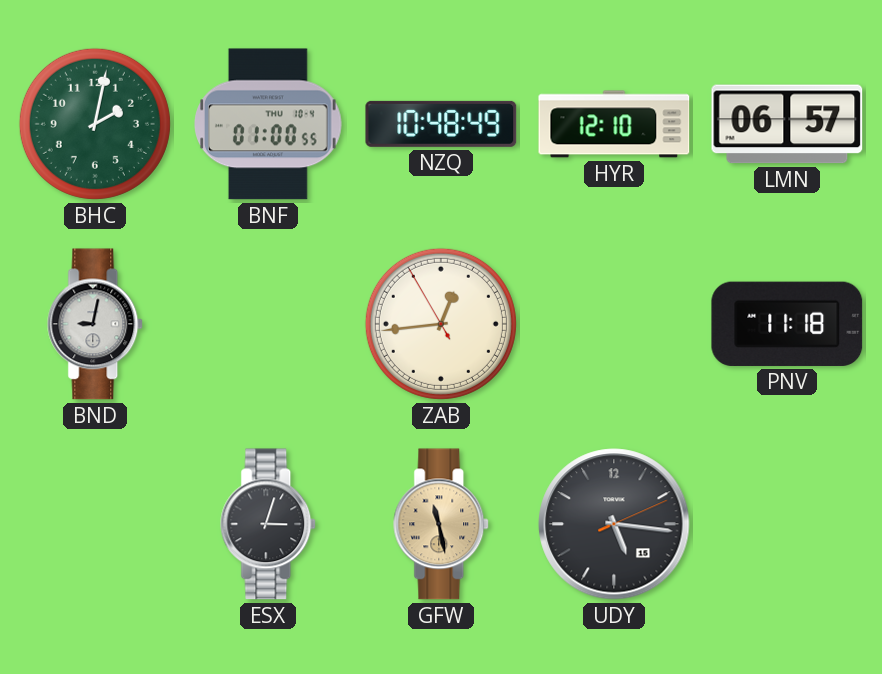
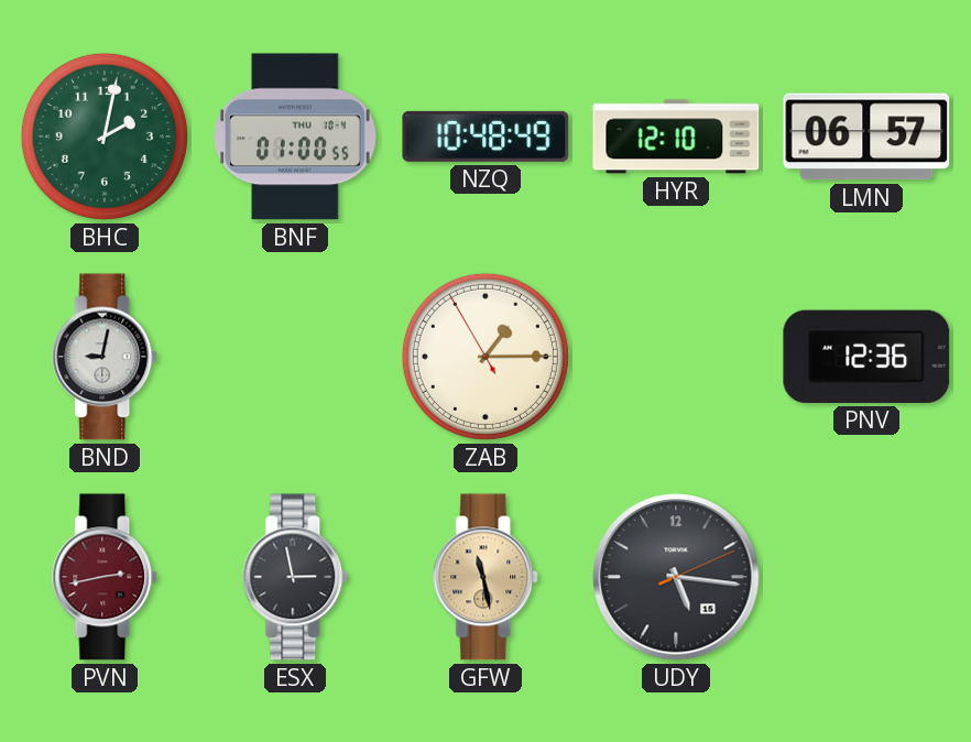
ZAB: 12:43 -> 1:14 (485, 357)
PNV: 11:18 -> 12:36 (866, 357)
PVN: none -> 2:43 (106, 577)
ESX: 3:03 -> 2:58 (296, 577)
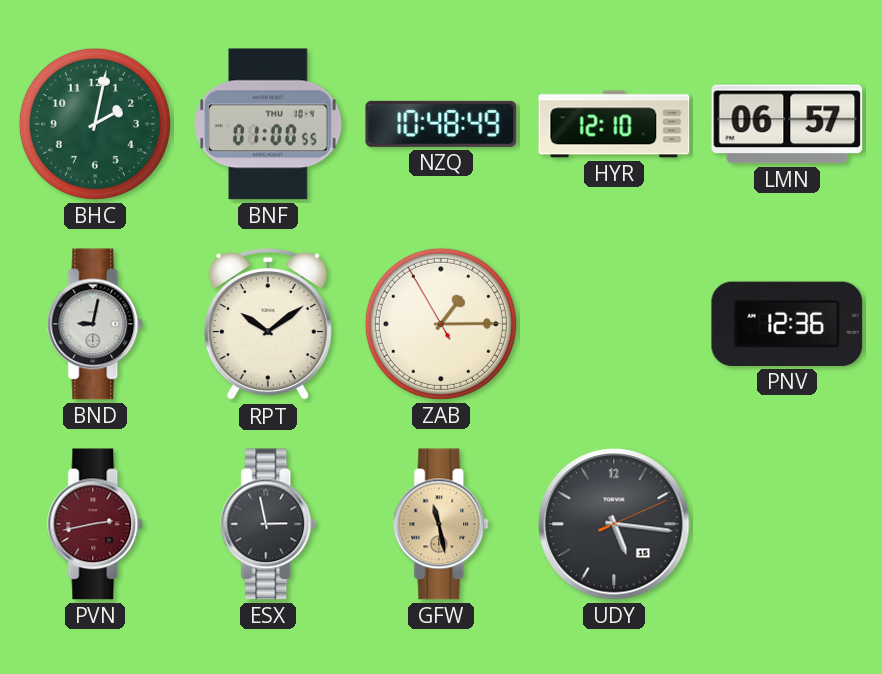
RPT: none -> 10:09 (268, 325)
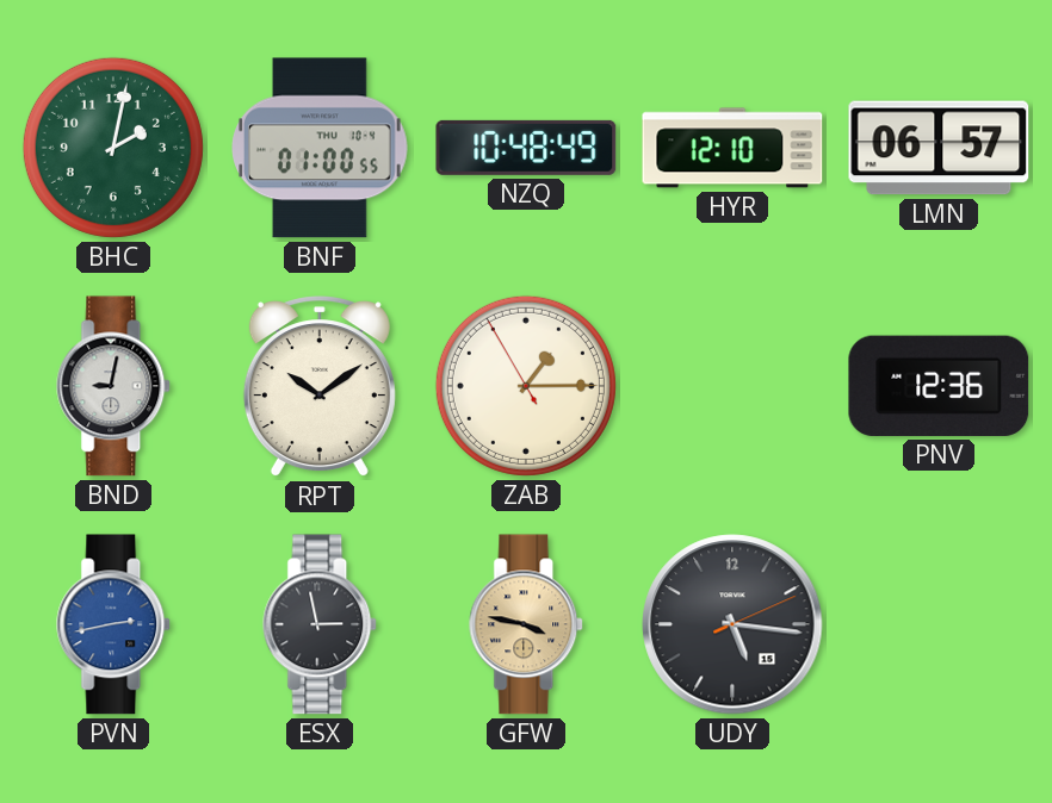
PVN dial: burgundy -> blue (115, 624)
GFW: 11:28 -> 3:47 (527, 624)
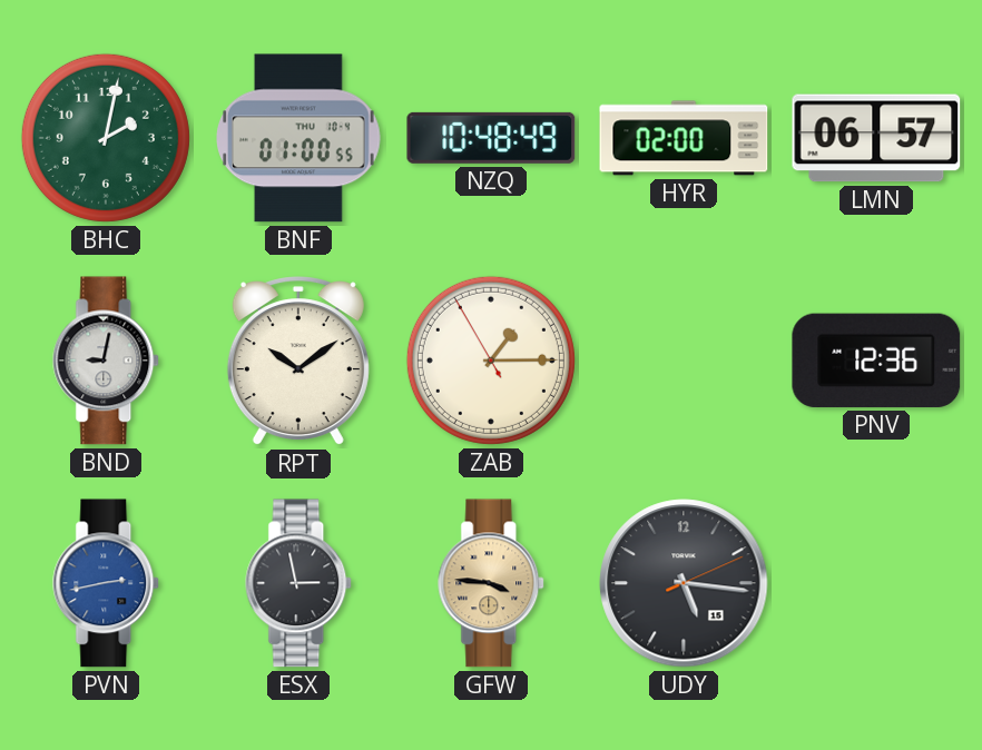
HYR: 12:10 -> 02:00 (684, 138)
GFW: 3:47 -> 3:46 (492, 583)
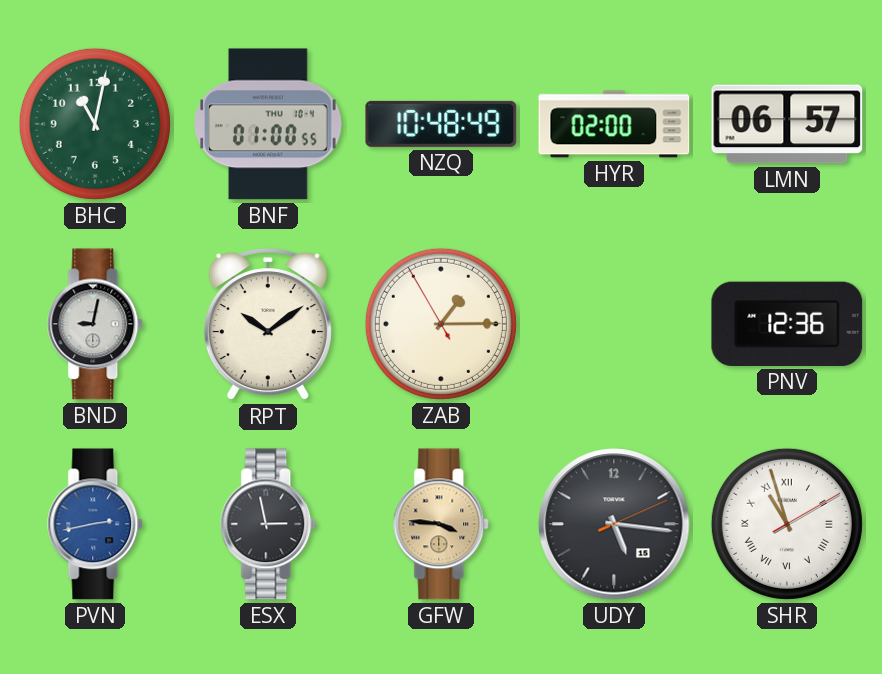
BHC: 2:02 -> 11:02 (95, 124)
SHR: none -> 10:57 (787, 524)
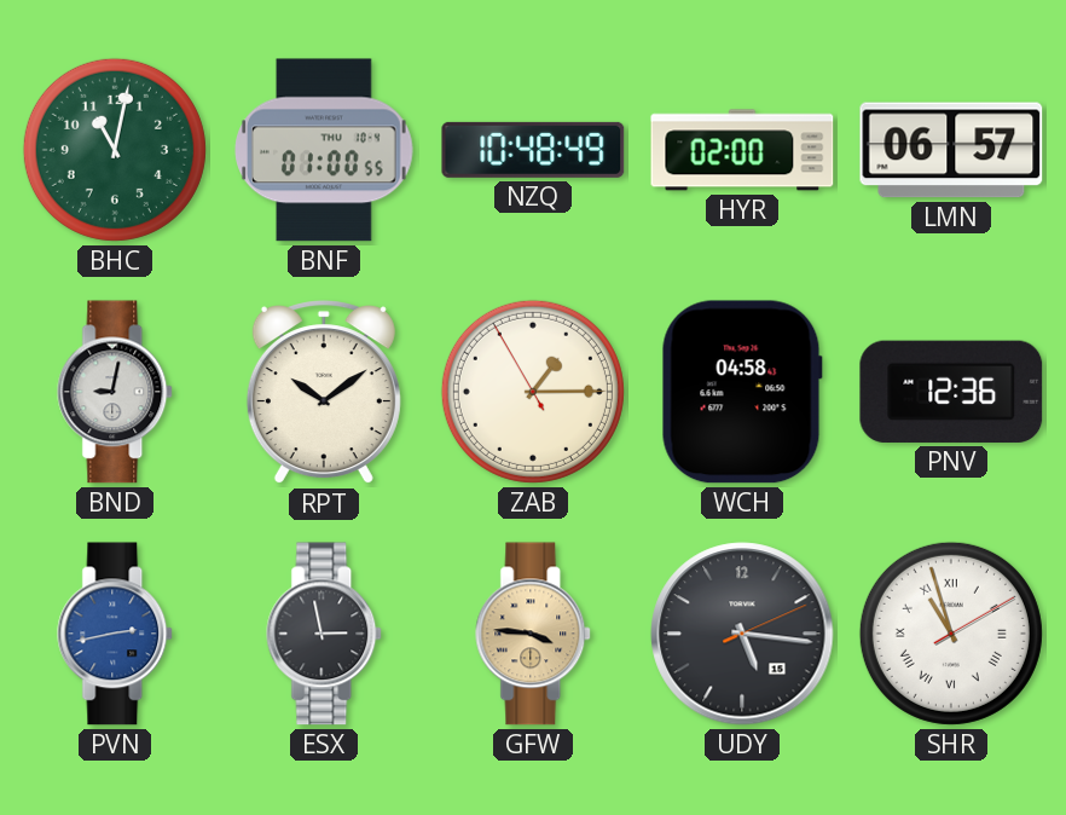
WCH: none -> 04:58 (742, 392)
